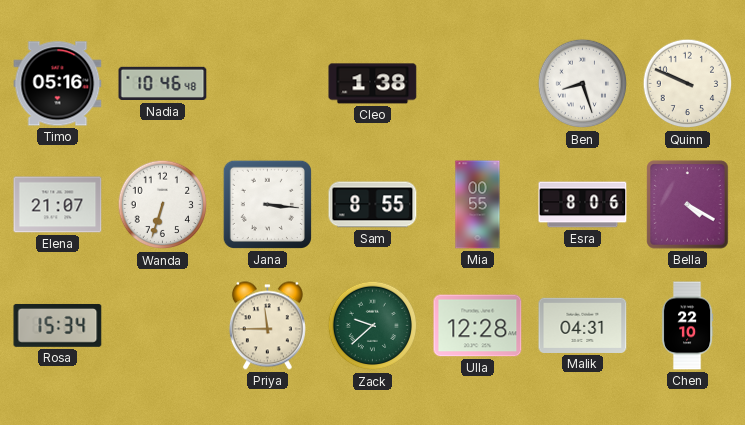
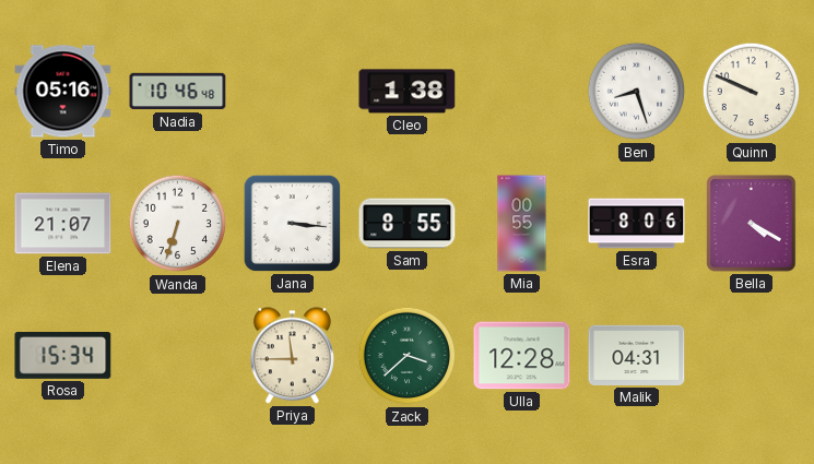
Zack: 9:38 -> 3:38 (408, 356)
Chen: 22:10 -> none (687, 326)
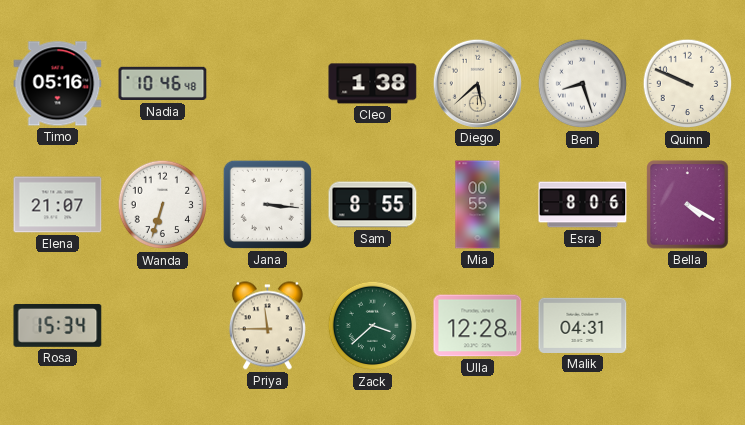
Diego: none -> 5:38 (477, 83)
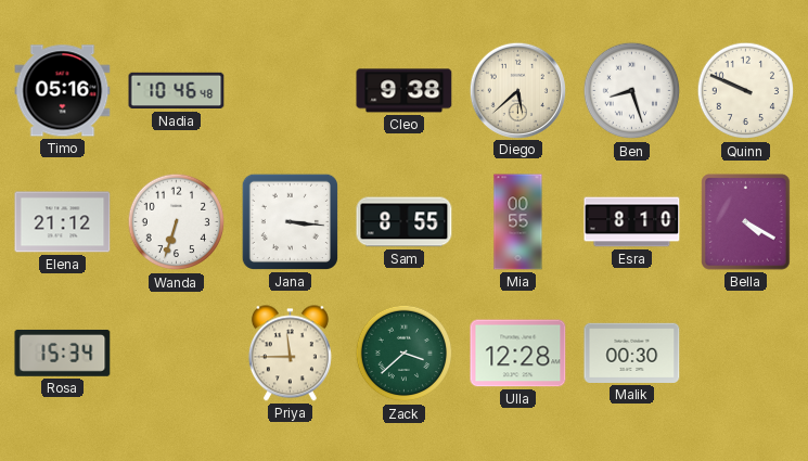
Cleo: 1:38 -> 9:38 (405, 91)
Elena: 21:07 -> 21:12 (63, 222)
Esra: 8:06 -> 8:10 (632, 222)
Malik: 04:31 -> 00:30 (632, 353)
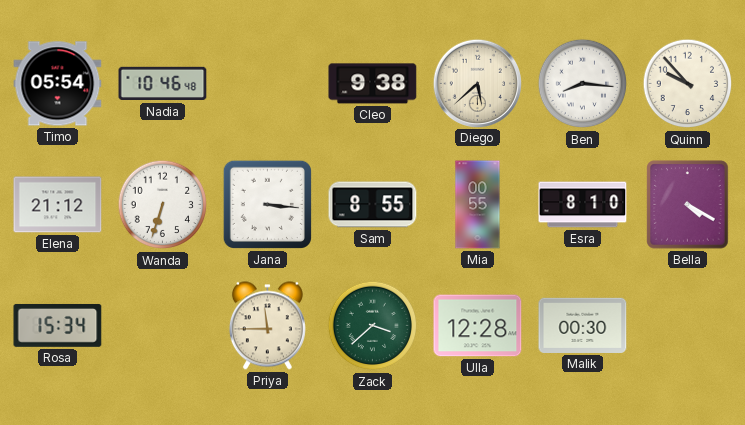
Timo: 05:16 -> 05:54 (58, 84)
Ben: 8:27 -> 8:16 (583, 84)
Quinn: 9:49 -> 9:53 (688, 84)
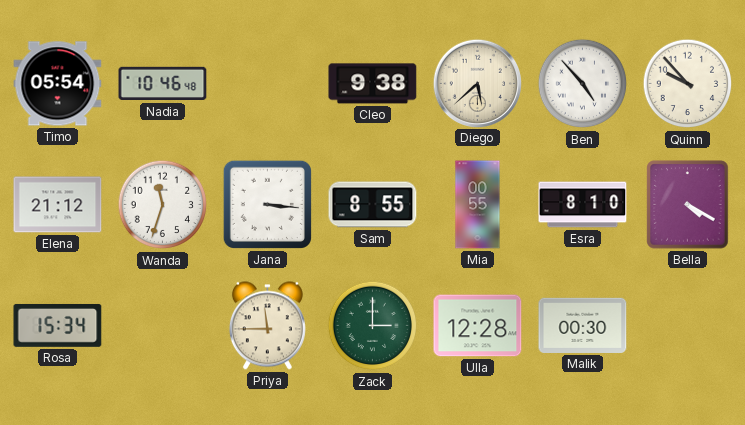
Ben: 8:16 -> 4:53 (583, 84)
Wanda: 6:33 -> 11:33 (163, 205)
Zack: 3:38 -> 3:00 (373, 326)
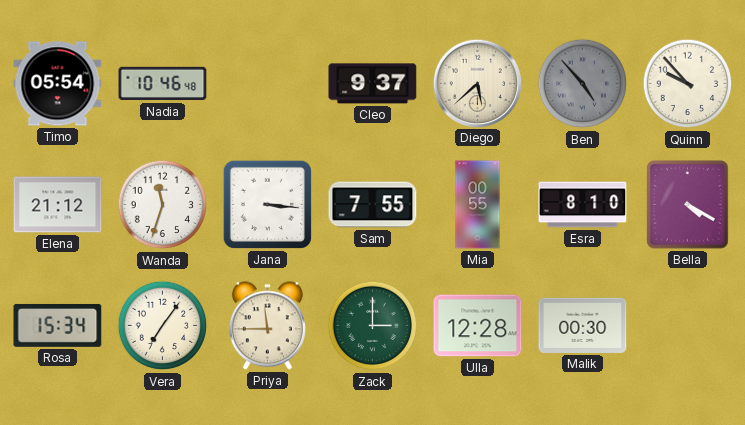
Cleo: 9:38 -> 9:37 (373, 84)
Ben dial: white -> grey (583, 84)
Sam: 8:55 -> 7:55 (373, 205)
Vera: none -> 7:06 (163, 326)
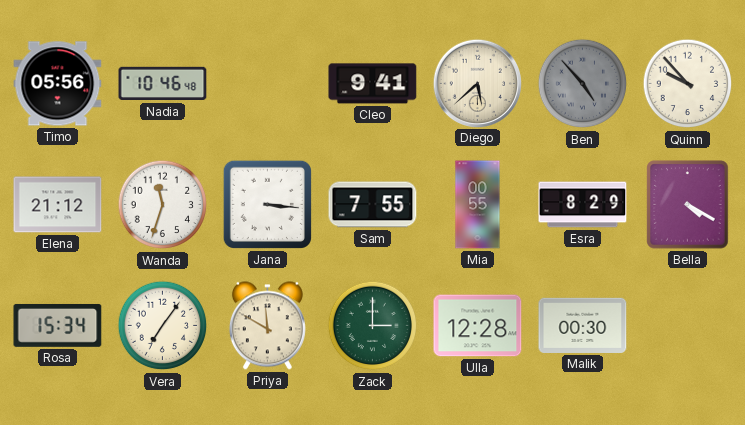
Timo: 05:54 -> 05:56 (58, 84)
Cleo: 9:37 -> 9:41 (373, 84)
Esra: 8:10 -> 8:29 (583, 205)
Priya: 11:45 -> 11:50 (267, 326)
